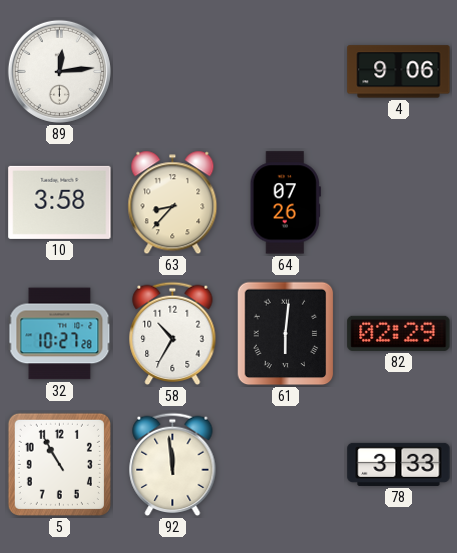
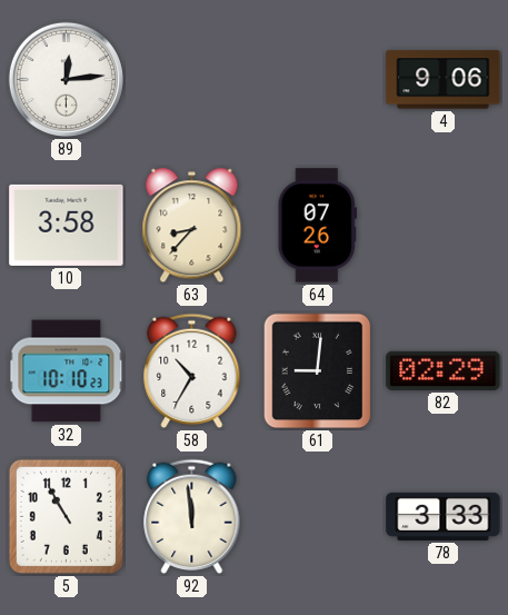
32: 10:27 -> 10:10 (67, 371)
61: 6:01 -> 9:01 (318, 371)
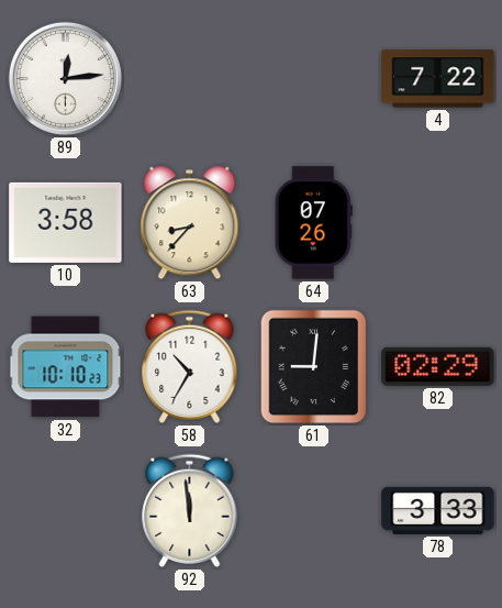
4: 9:06 -> 7:22 (438, 79)
5: 10:55 -> none (66, 516)
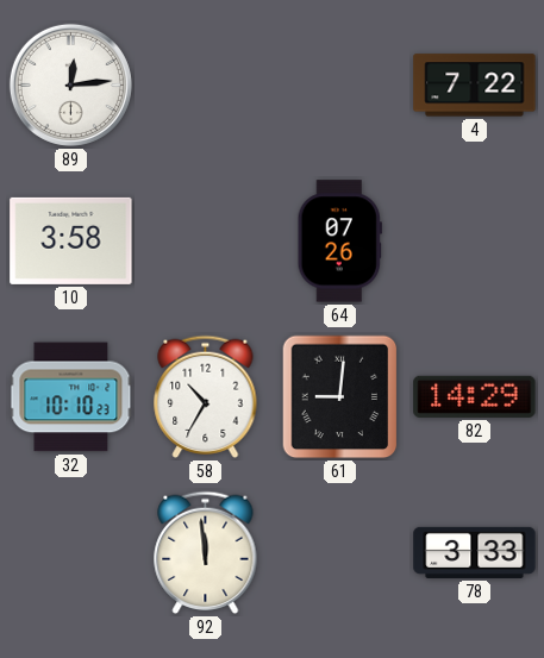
63: 8:37 -> none (190, 223)
82: 02:29 -> 14:29 (475, 396)
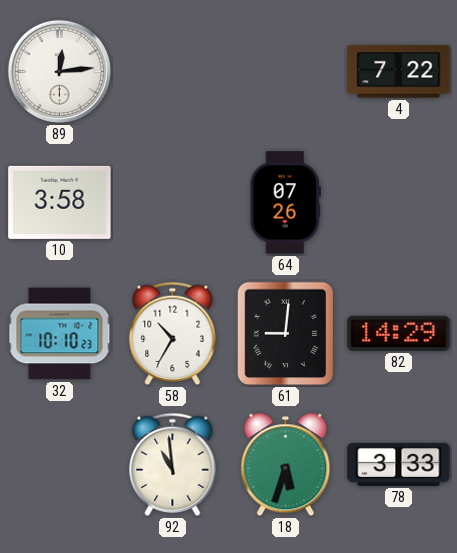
92: 11:59 -> 10:59 (173, 465)
18: none -> 5:33 (286, 465)
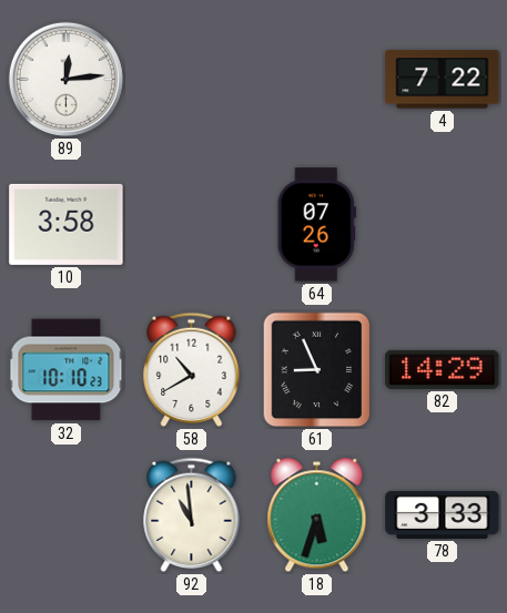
58: 10:35 -> 10:40 (192, 370)
61: 9:01 -> 8:56 (317, 370)
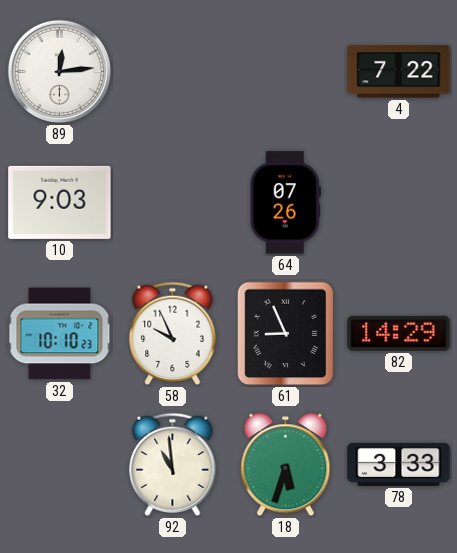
10: 3:58 -> 9:03 (60, 202)
58: 10:40 -> 9:56 (173, 334)
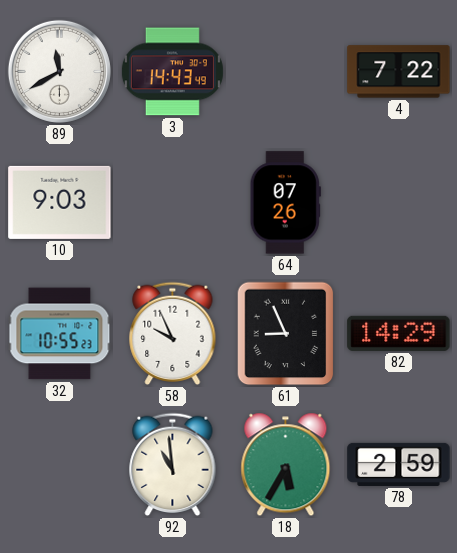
89: 12:14 -> 11:40 (59, 71)
3: none -> 14:43 (172, 72)
32: 10:10 -> 10:55 (60, 334)
18: 5:33 -> 5:35 (286, 465)
78: 3:33 -> 2:59 (399, 464)
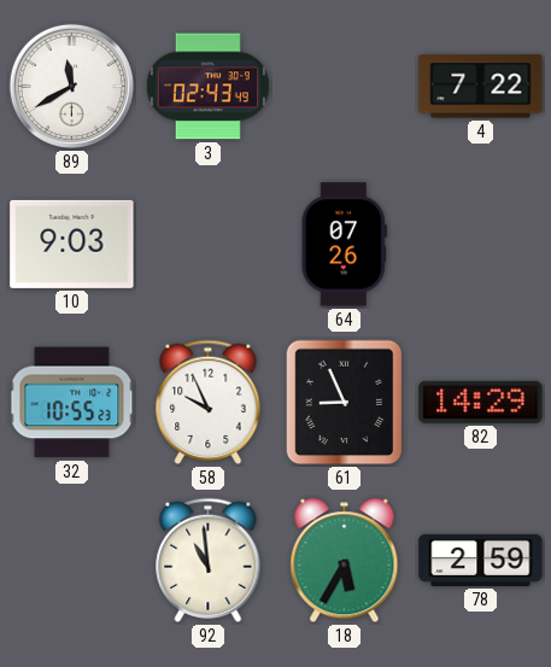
3: 14:43 -> 02:43 (207, 87)
